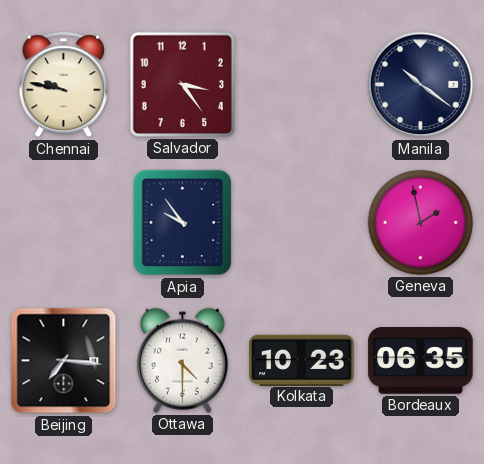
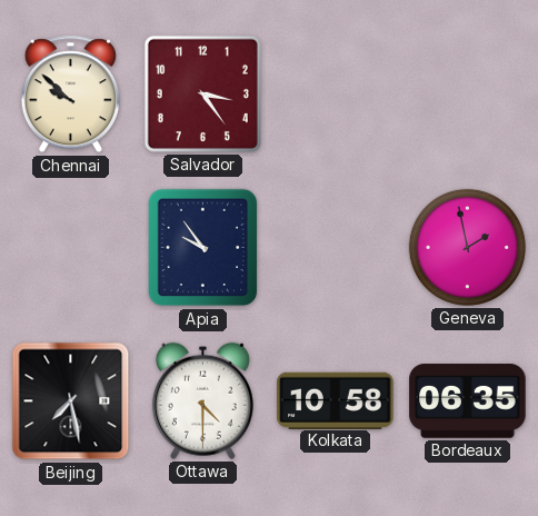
Chennai: 9:47 -> 9:52 (70, 95)
Manila: 10:21 -> none (421, 85)
Beijing: 7:16 -> 7:28 (71, 401)
Kolkata: 10:23 -> 10:58 (336, 400)
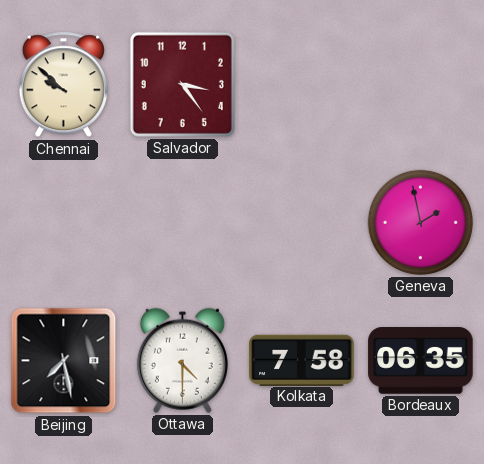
Apia: 9:54 -> none (203, 248)
Kolkata: 10:58 -> 7:58 (302, 360)
